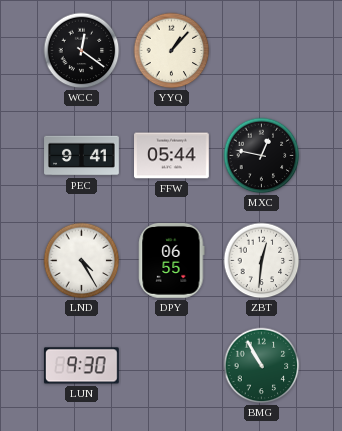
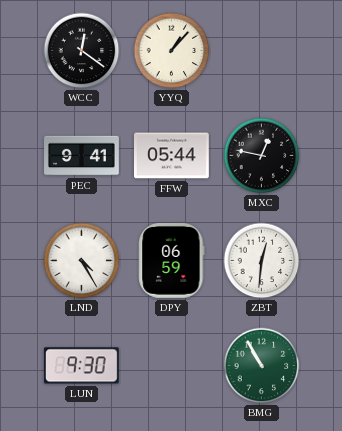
DPY: 06:55 -> 06:59 (172, 261)
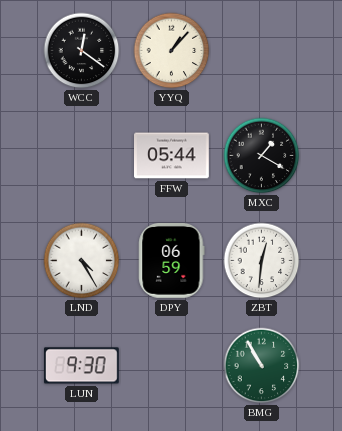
PEC: 9:41 -> none (82, 156)
MXC: 12:47 -> 1:20 (262, 156)
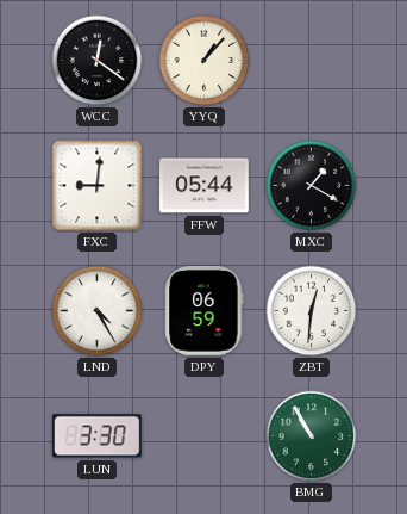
FXC: none -> 9:01 (98, 186)
LUN: 9:30 -> 3:30 (98, 436)
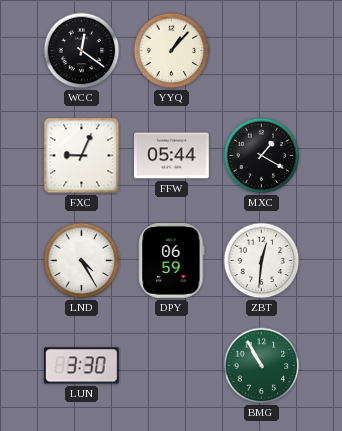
FXC: 9:01 -> 9:04 (82, 156)
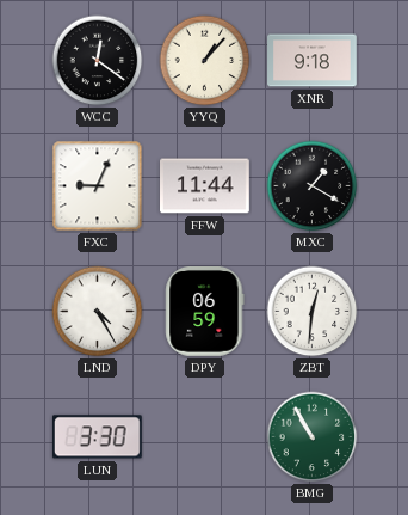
XNR: none -> 9:18 (313, 61)
FFW: 05:44 -> 11:44 (205, 186)
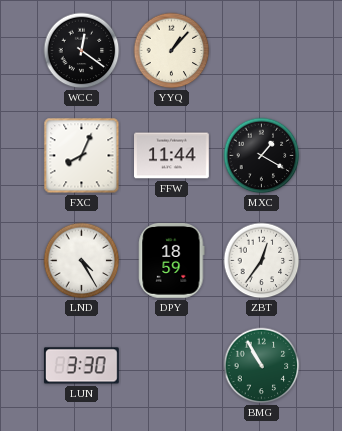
XNR: 9:18 -> none (313, 61)
FXC: 9:04 -> 8:04 (82, 156)
DPY: 06:59 -> 18:59 (172, 261)
ZBT: 12:31 -> 12:36 (262, 261)
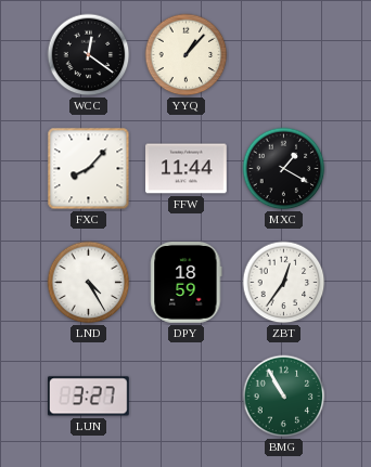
FXC: 8:04 -> 8:07 (89, 169)
LUN: 3:30 -> 3:27 (89, 397)
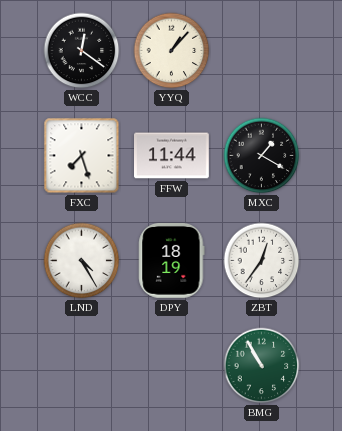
FXC: 8:07 -> 7:27 (82, 156)
DPY: 18:59 -> 18:19 (172, 261)
LUN: 3:27 -> none (89, 397)
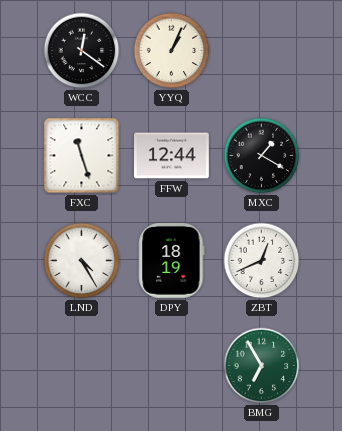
YYQ: 1:07 -> 1:04 (172, 51)
FXC: 7:27 -> 11:27 (82, 156)
FFW: 11:44 -> 12:44 (172, 156)
ZBT: 12:36 -> 12:41 (262, 261)
BMG: 10:55 -> 6:55 (262, 366)
